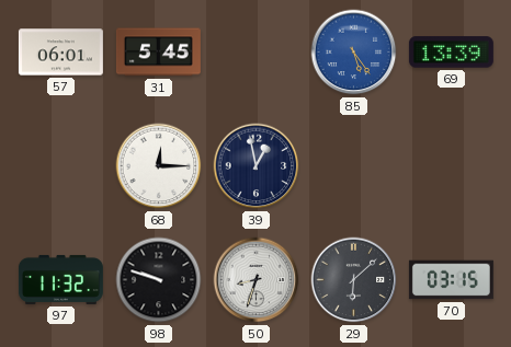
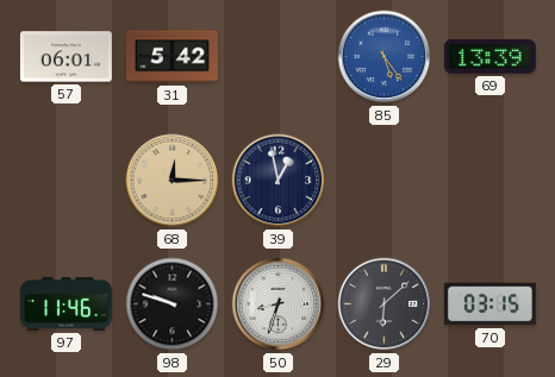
31: 5:45 -> 5:42 (172, 57)
68 dial: white -> champagne (173, 181)
97: 11:32 -> 11:46 (66, 303)
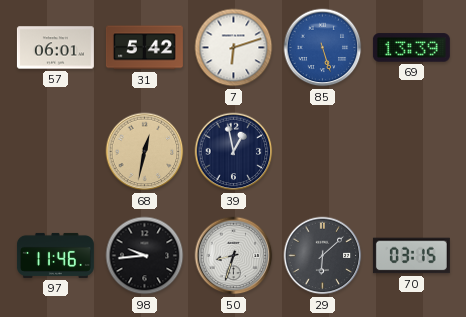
7: none -> 6:12 (234, 48)
85: 5:24 -> 5:27 (323, 48)
68: 12:15 -> 12:32 (145, 152)
98: 9:48 -> 9:44 (145, 256)
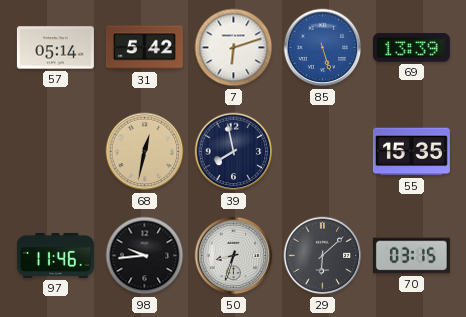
57: 06:01 -> 05:14 (55, 48)
39: 12:58 -> 7:58 (234, 152)
55: none -> 15:35 (411, 152)
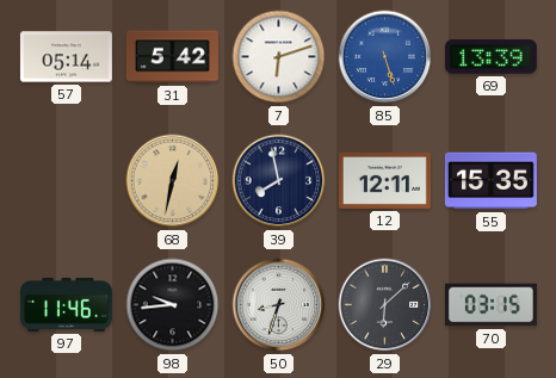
12: none -> 12:11 (384, 180)
